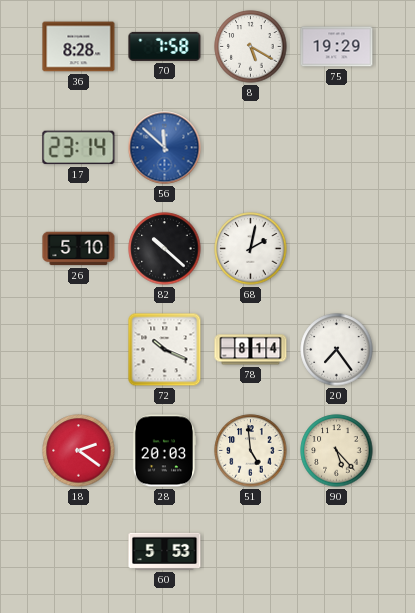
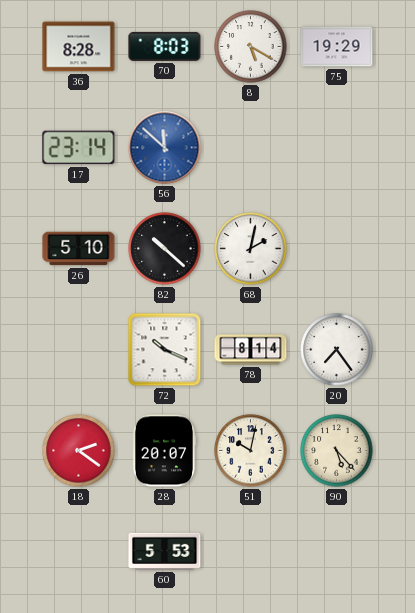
70: 7:58 -> 8:03 (165, 46)
28: 20:03 -> 20:07 (164, 451)
51: 4:59 -> 10:02 (251, 451)
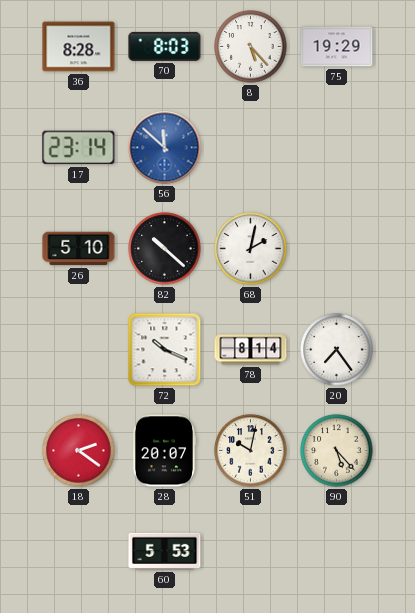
8: 5:20 -> 5:23 (251, 47)
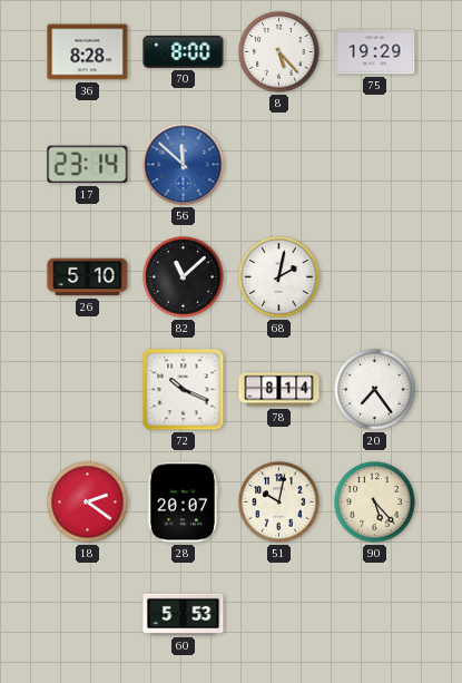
70: 8:03 -> 8:00 (184, 51)
82: 10:22 -> 11:08 (184, 277)
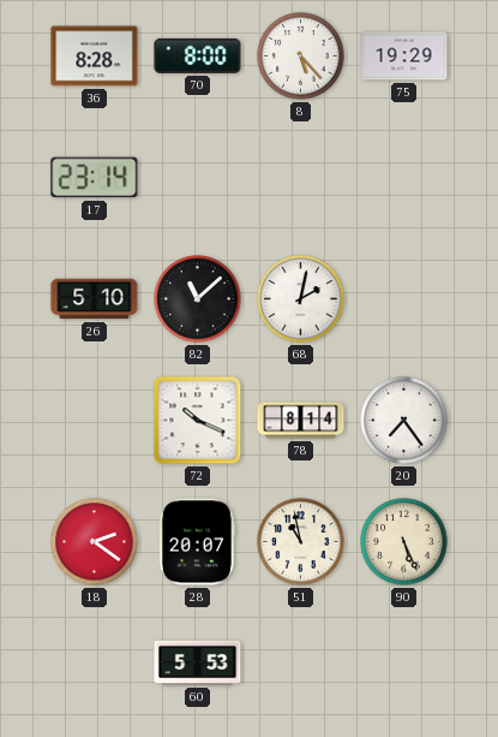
56: 11:52 -> none (184, 165)
51: 10:02 -> 10:58 (301, 542)
90: 5:23 -> 5:26 (404, 542)
